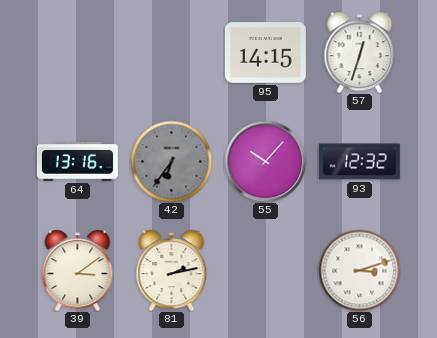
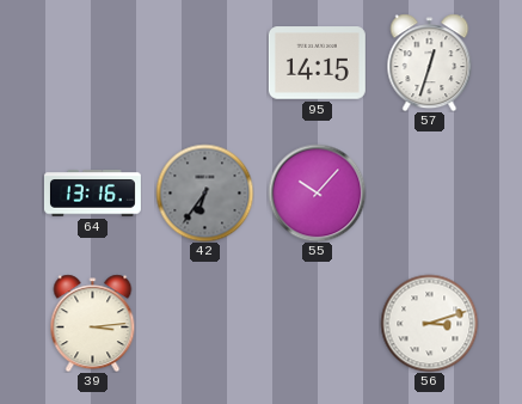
93: 12:32 -> none (359, 162)
39: 3:09 -> 3:14 (93, 323)
81: 2:13 -> none (172, 270)
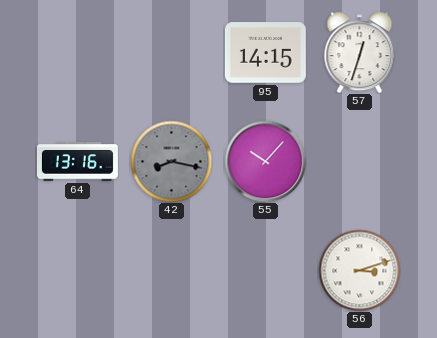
42: 6:36 -> 8:17 (171, 161)
39: 3:14 -> none (93, 323)
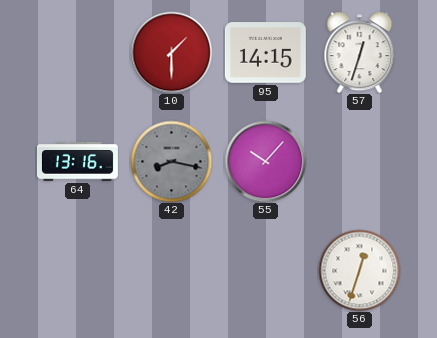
10: none -> 1:30 (171, 52)
56: 3:12 -> 12:33 (359, 270)
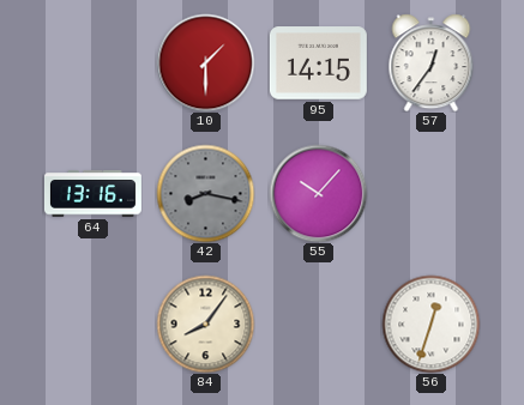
57: 12:33 -> 12:36 (432, 62)
84: none -> 8:06 (205, 324)
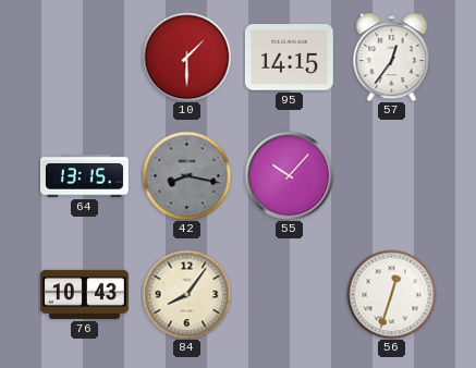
64: 13:16 -> 13:15 (84, 176)
76: none -> 10:43 (84, 294)
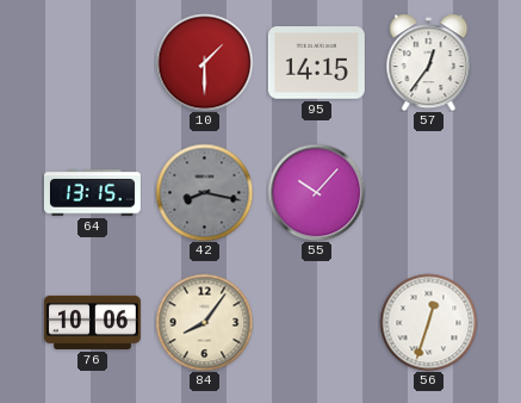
76: 10:43 -> 10:06 (92, 322)
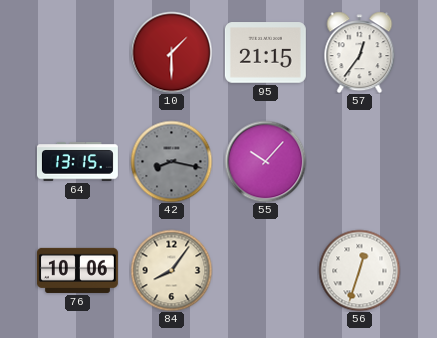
95: 14:15 -> 21:15 (265, 53)
